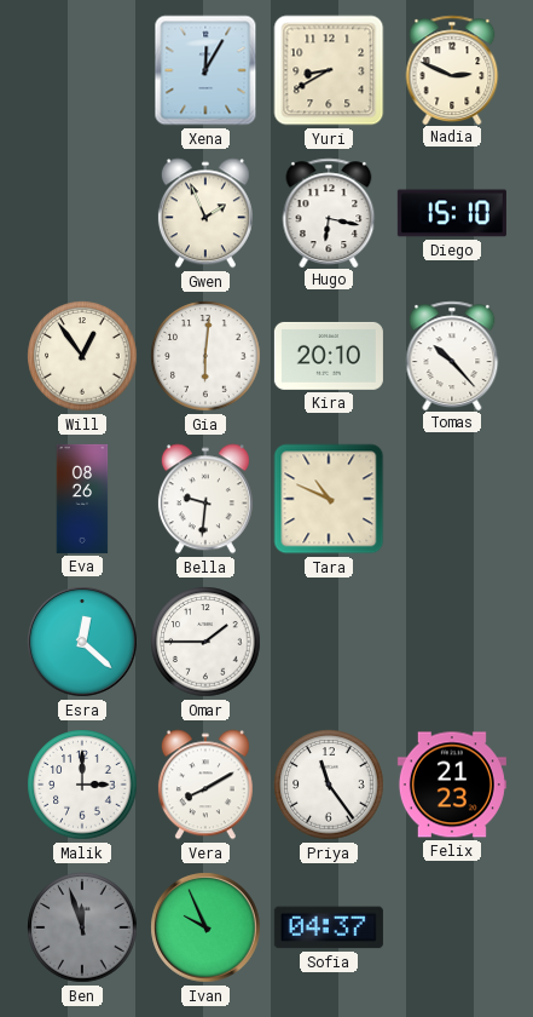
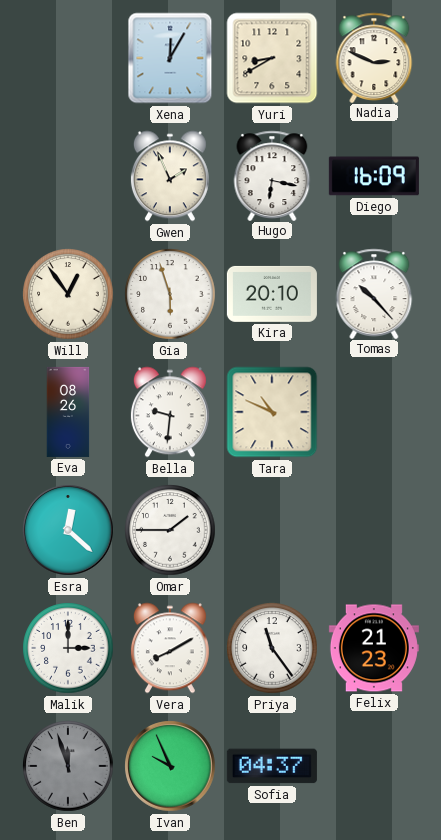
Diego: 15:10 -> 16:09 (374, 176)
Gia: 6:01 -> 5:57 (170, 294)
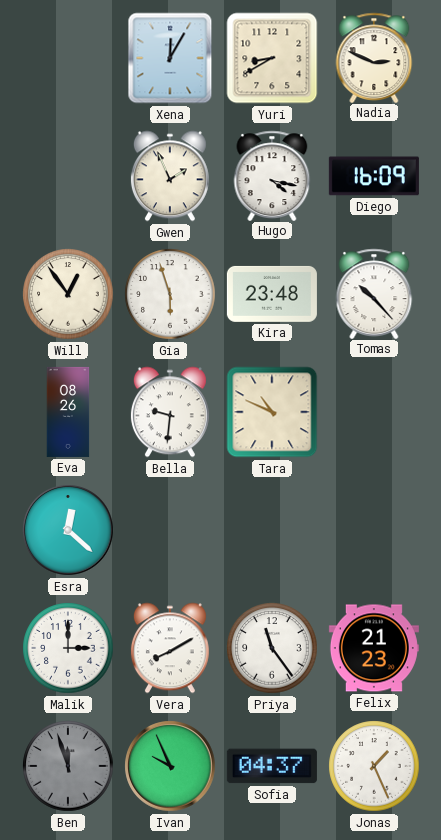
Hugo: 6:17 -> 4:17 (272, 175)
Kira: 20:10 -> 23:48 (272, 294)
Omar: 1:45 -> none (170, 530)
Jonas: none -> 1:26 (374, 766)
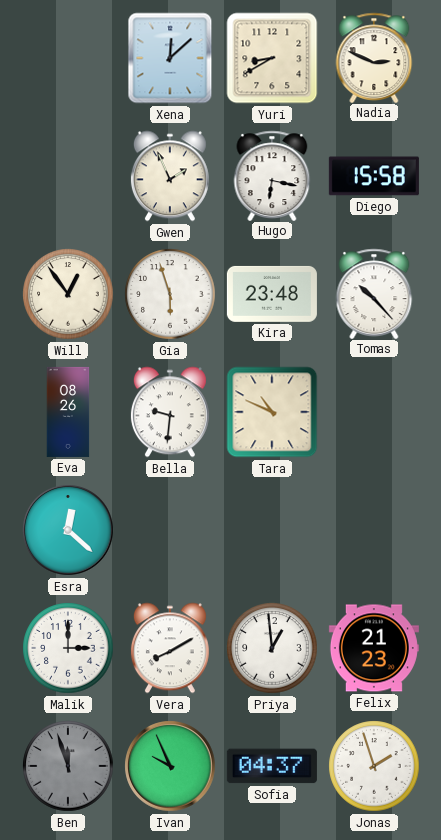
Xena: 12:05 -> 12:08 (170, 58)
Hugo: 4:17 -> 6:17 (272, 175)
Diego: 16:09 -> 15:58 (374, 176)
Priya: 11:24 -> 12:59 (272, 648)
Jonas: 1:26 -> 1:57 (374, 766)
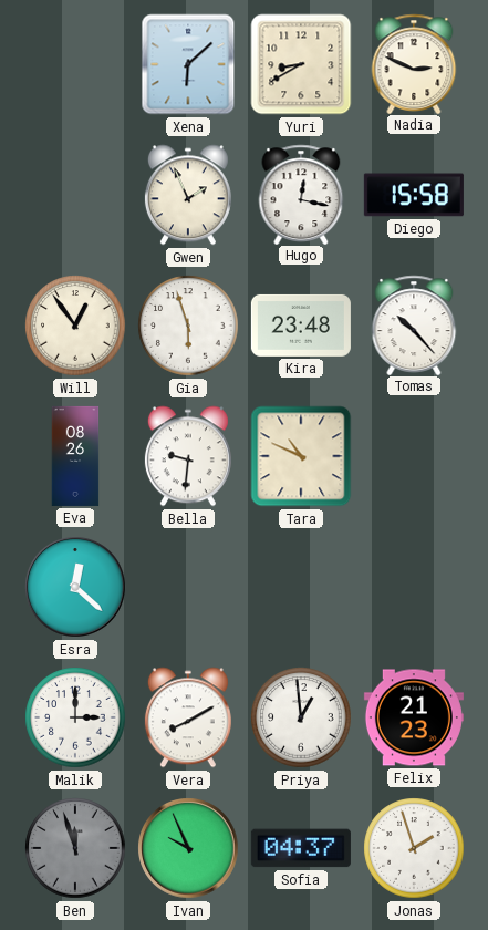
Xena: 12:08 -> 6:08 (188, 64)
Hugo: 6:17 -> 12:17 (301, 194)
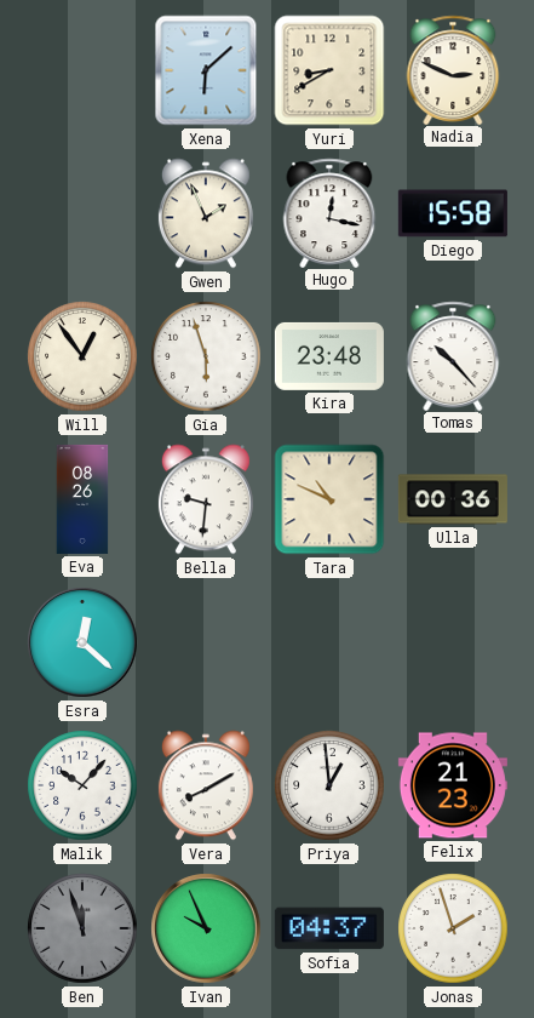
Ulla: none -> 00:36 (453, 499)
Malik: 3:00 -> 10:07 (82, 785)
